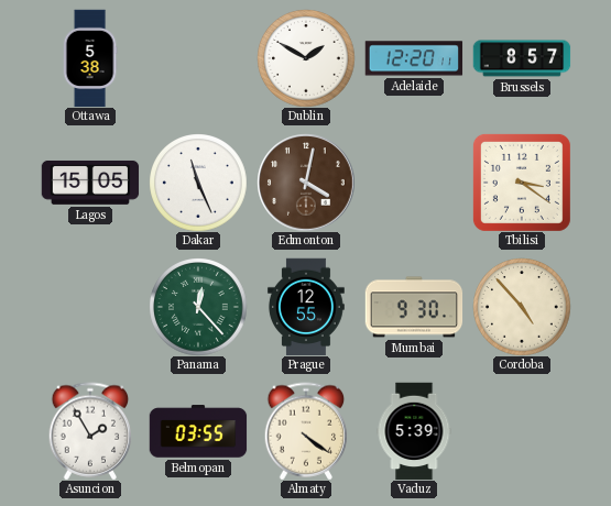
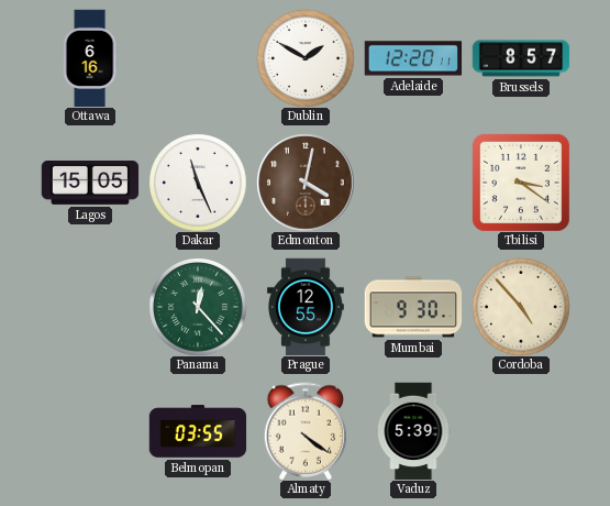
Ottawa: 5:38 -> 6:16 (90, 58)
Asuncion: 1:55 -> none (90, 431)
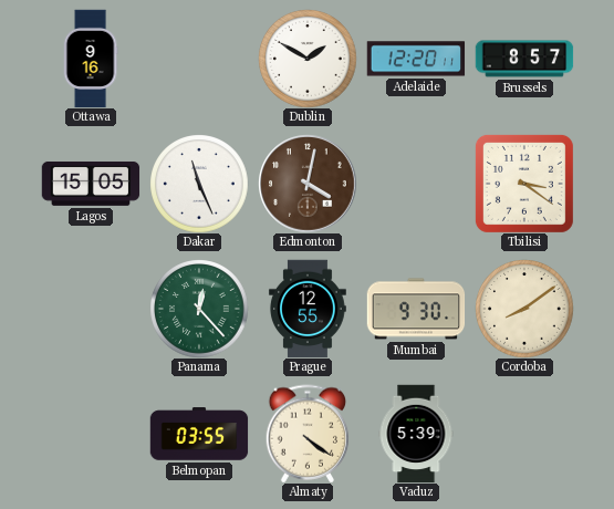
Ottawa: 6:16 -> 9:16 (91, 59)
Cordoba: 4:53 -> 8:09 (524, 309)
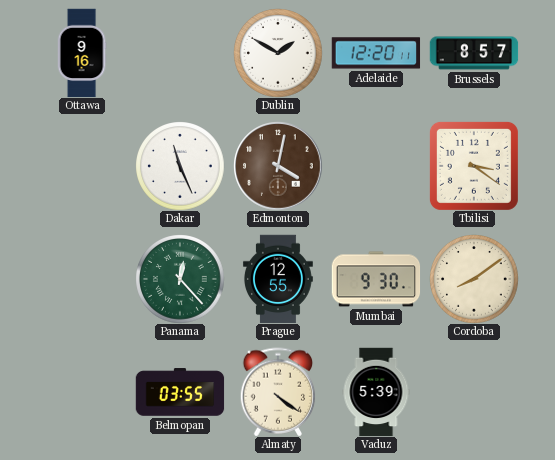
Lagos: 15:05 -> none (91, 184)
